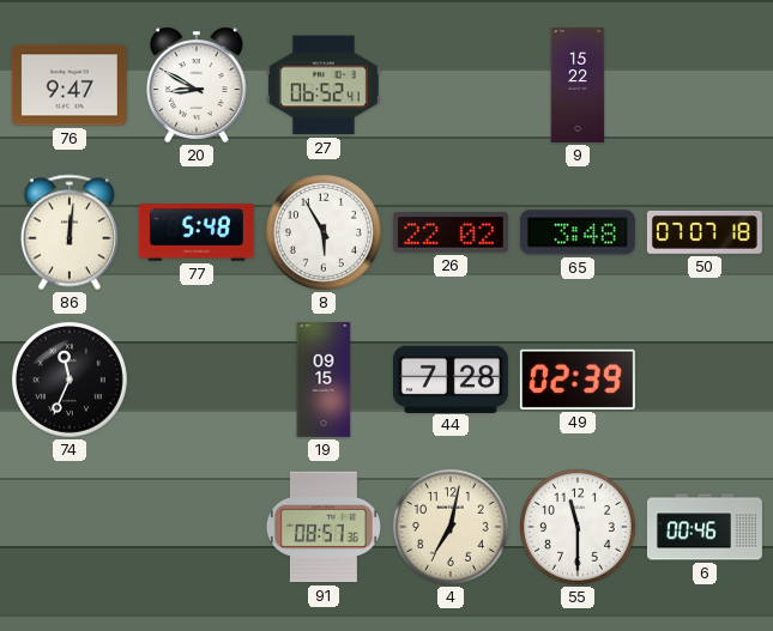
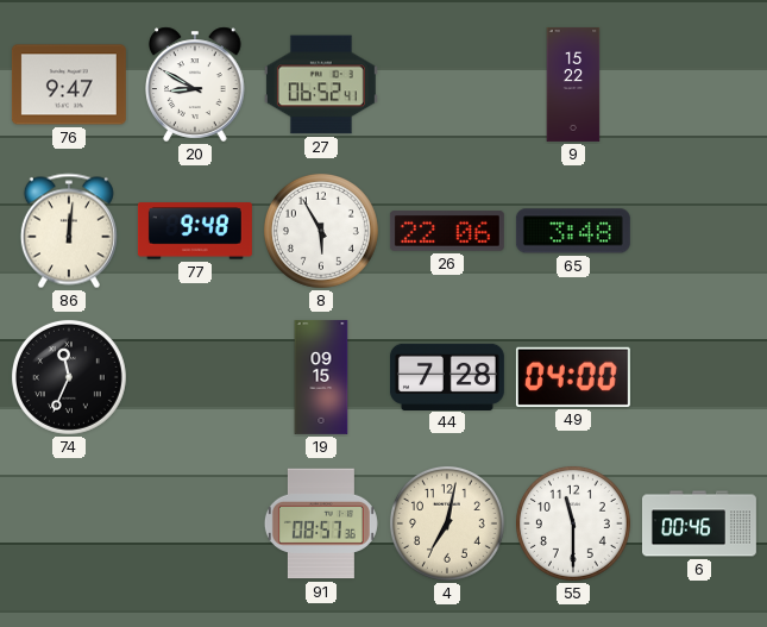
77: 5:48 -> 9:48 (195, 231)
26: 22:02 -> 22:06 (447, 231)
50: 07:07 -> none (705, 232)
49: 02:39 -> 04:00 (573, 377)
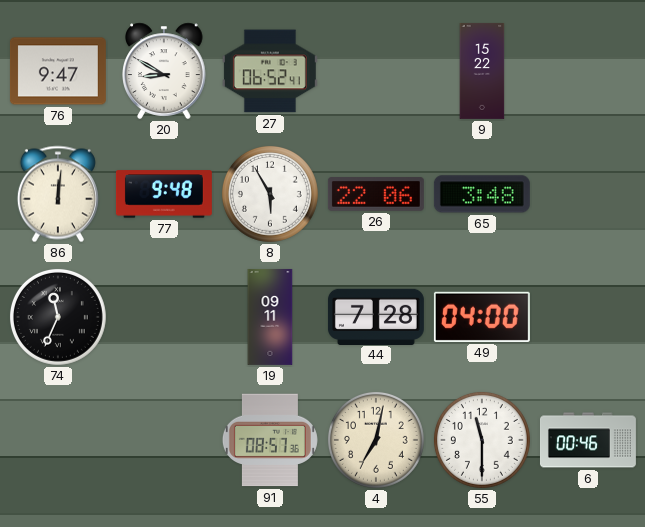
19: 09:15 -> 09:11 (270, 317)
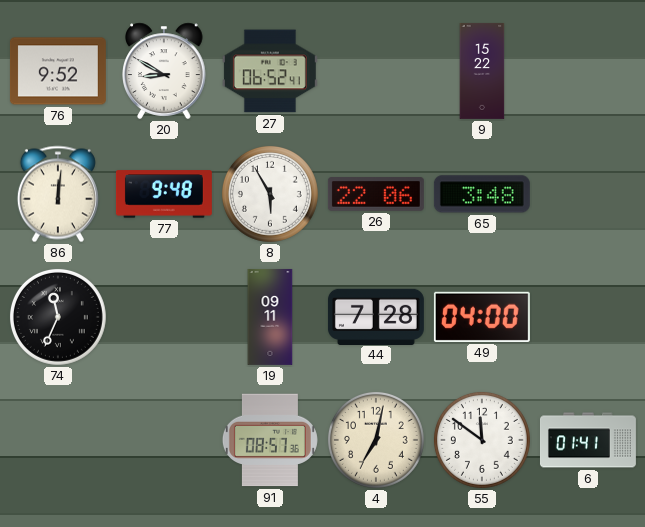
76: 9:47 -> 9:52 (58, 71)
55: 11:30 -> 11:51 (482, 440)
6: 00:46 -> 01:41 (588, 440)
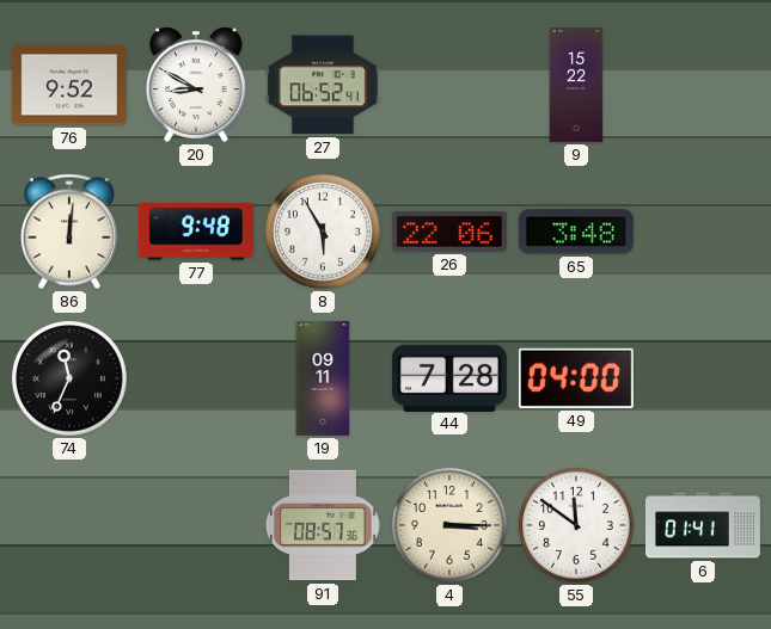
4: 7:02 -> 3:15 (449, 525)
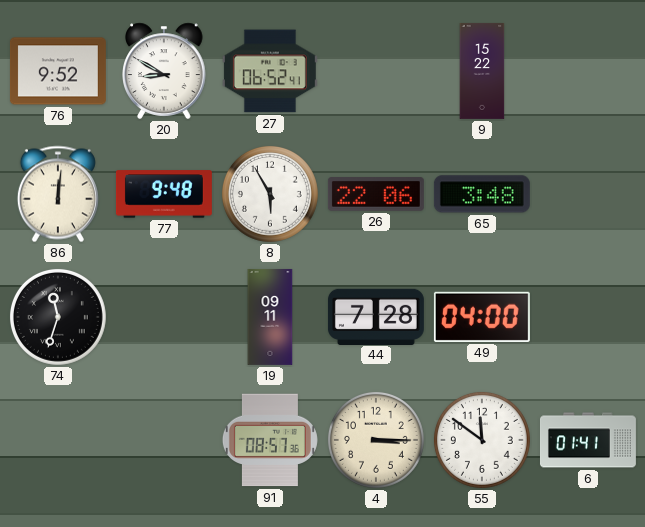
74: 11:34 -> 11:33 (58, 317)
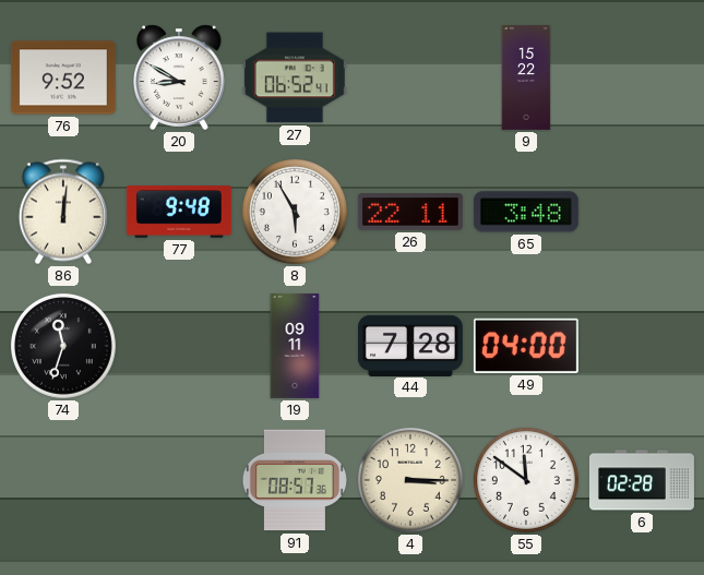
26: 22:06 -> 22:11 (410, 212)
6: 01:41 -> 02:28 (642, 480)
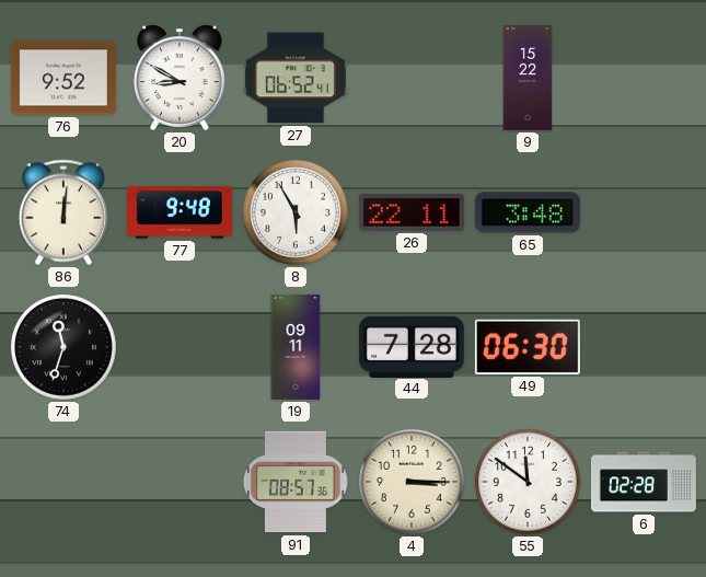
49: 04:00 -> 06:30 (528, 347)
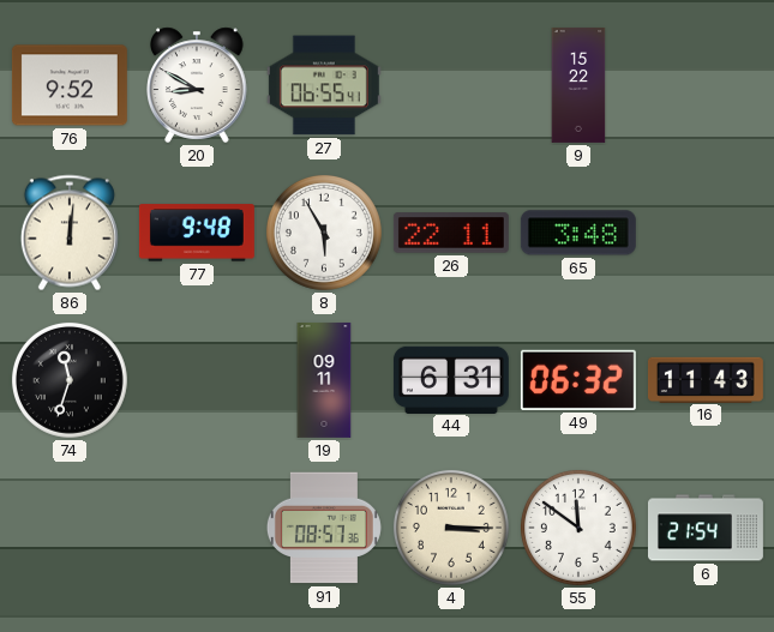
27: 06:52 -> 06:55 (324, 85)
44: 7:28 -> 6:31 (451, 379)
49: 06:30 -> 06:32 (578, 380)
16: none -> 11:43 (706, 379)
6: 02:28 -> 21:54 (706, 528)
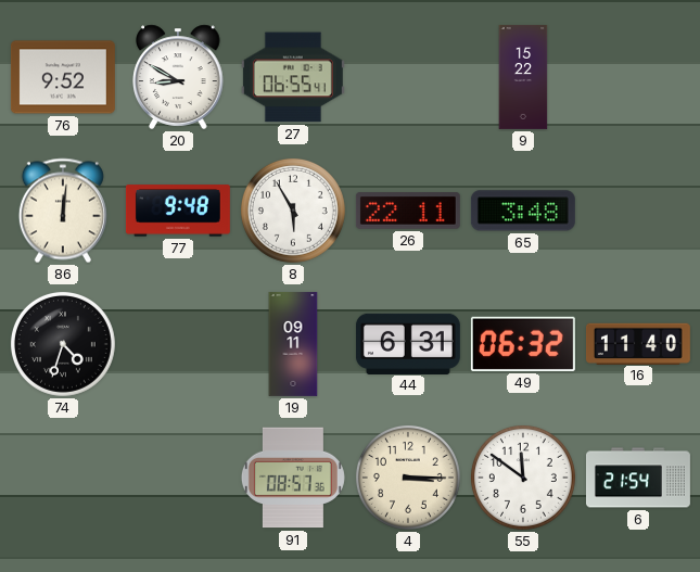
74: 11:33 -> 4:33 (63, 344)
16: 11:43 -> 11:40 (638, 343)
